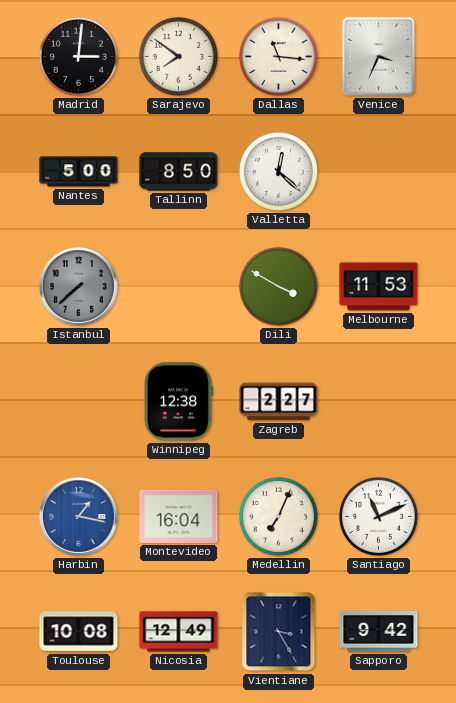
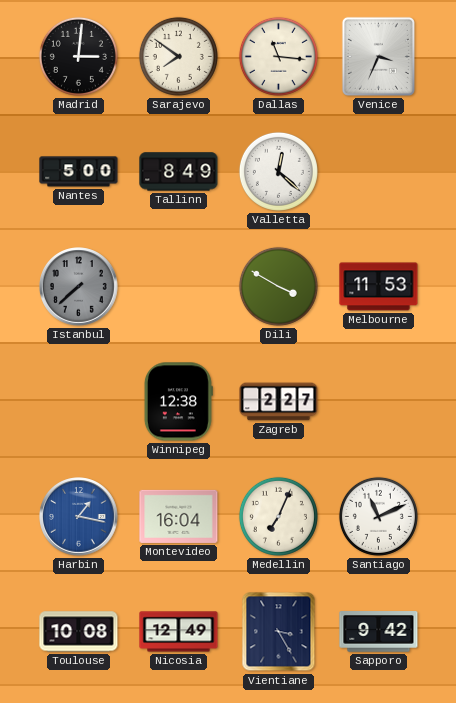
Tallinn: 8:50 -> 8:49 (179, 172)
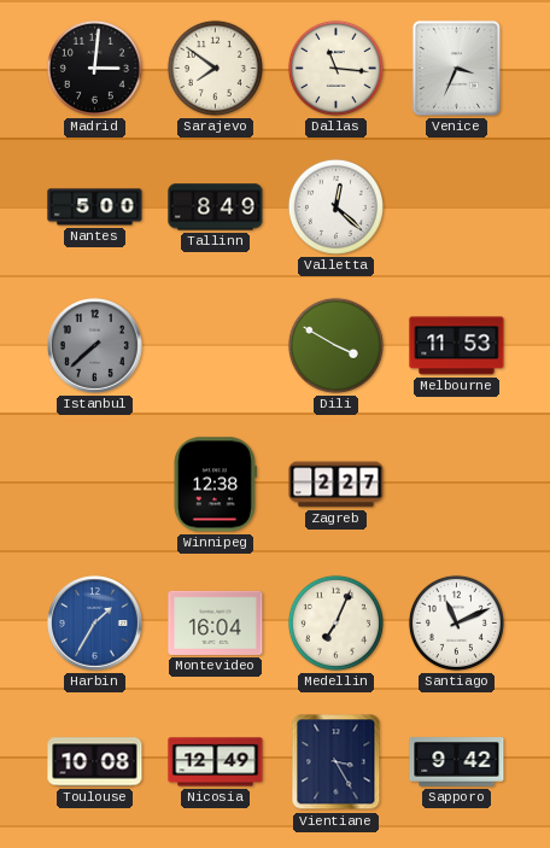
Harbin: 1:17 -> 1:35 (95, 624)
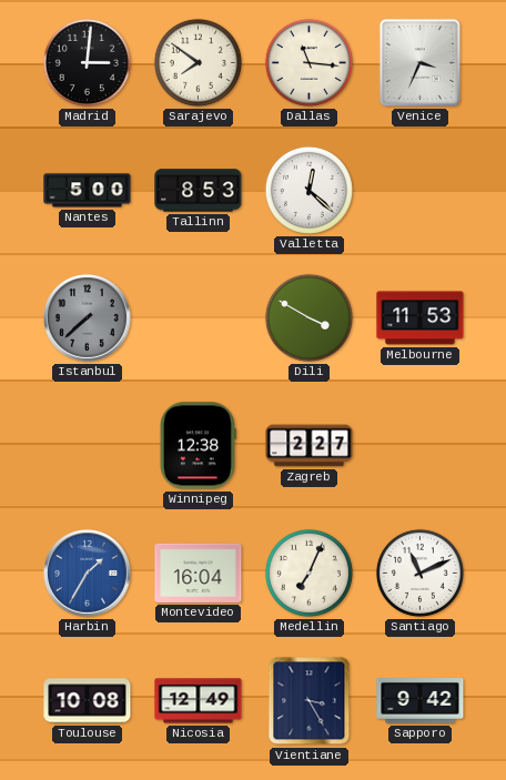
Tallinn: 8:49 -> 8:53 (199, 191)
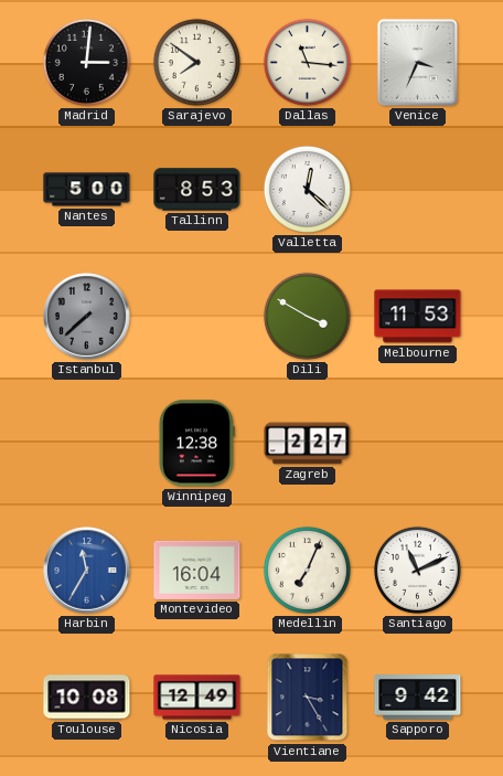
Harbin: 1:35 -> 11:35 (87, 571)
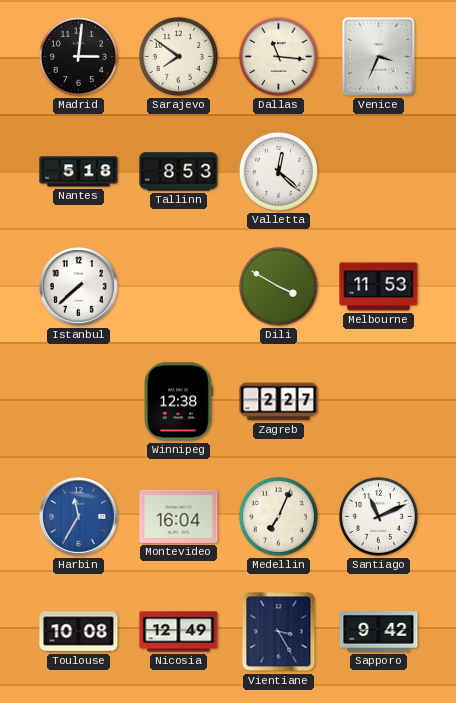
Nantes: 5:00 -> 5:18 (79, 172)
Istanbul dial: grey -> white (79, 287)
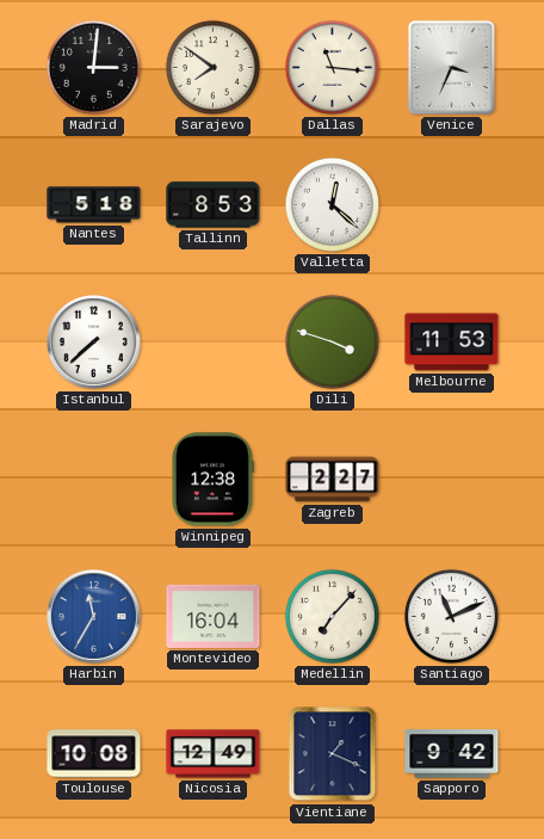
Dili: 3:50 -> 3:48 (332, 341)
Medellin: 7:04 -> 7:07 (332, 616)
Vientiane: 3:25 -> 1:19 (333, 754)
